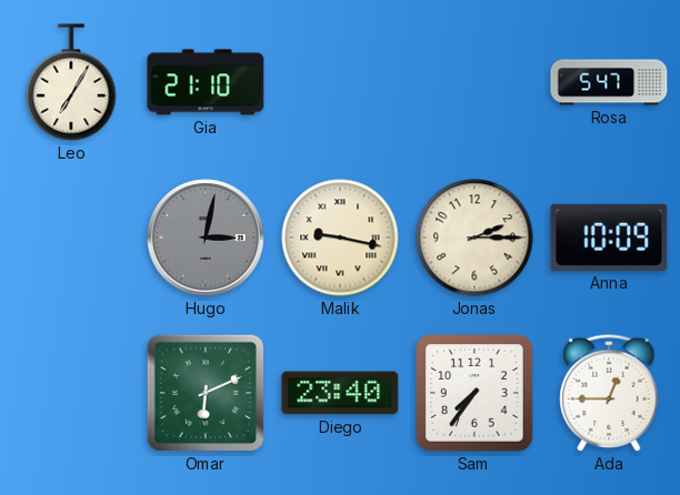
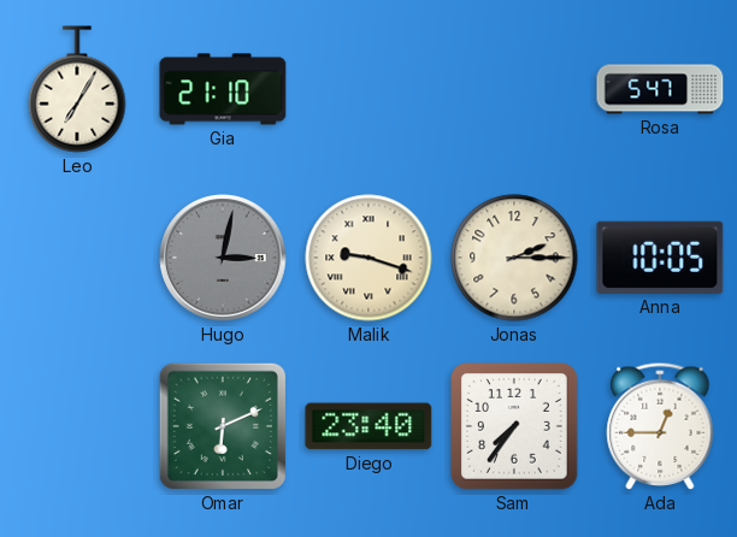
Malik: 9:17 -> 9:18 (368, 258)
Anna: 10:09 -> 10:05 (660, 258)
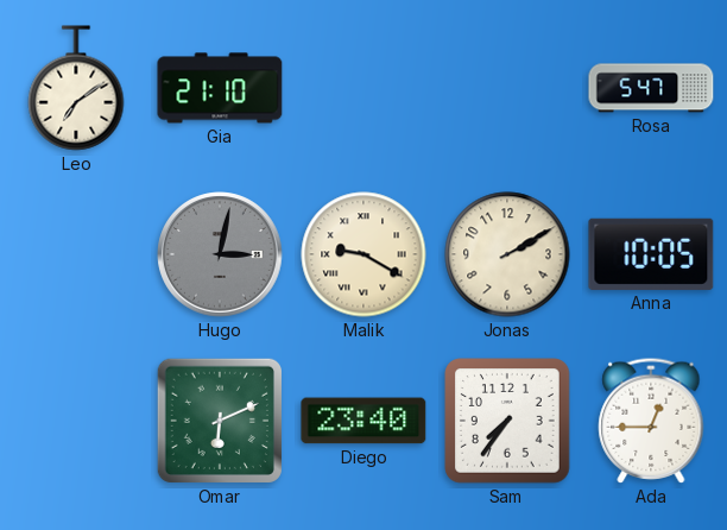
Leo: 7:05 -> 7:09 (76, 88)
Malik: 9:18 -> 9:20 (363, 254)
Jonas: 2:15 -> 2:10 (507, 254)
